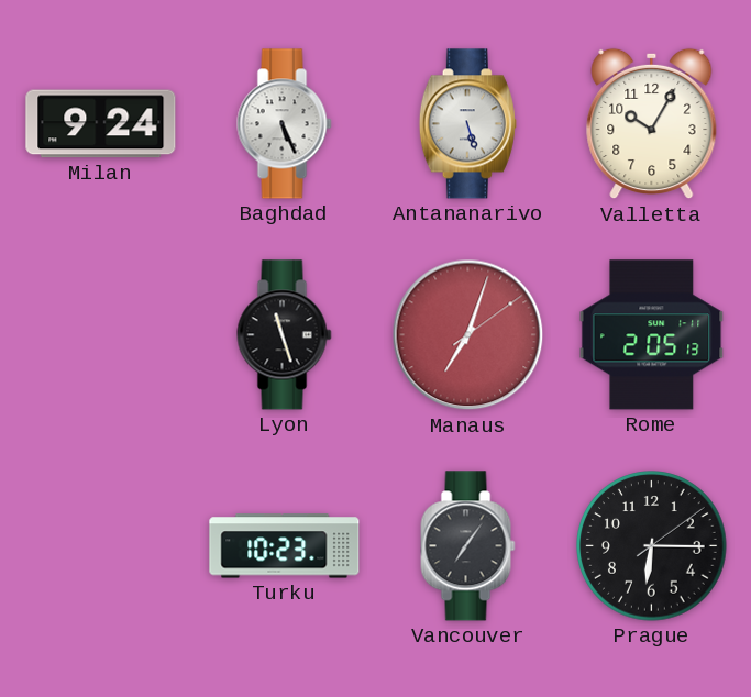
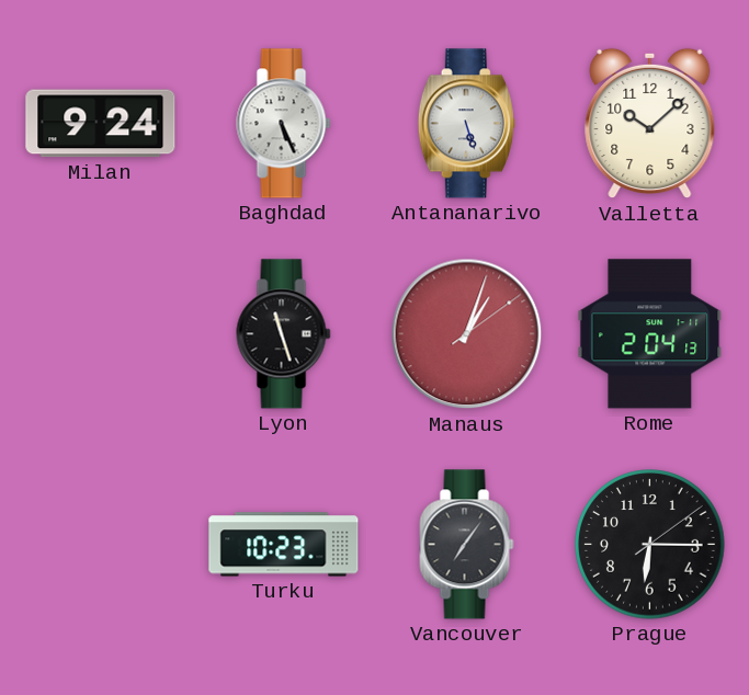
Valletta: 10:05 -> 10:08 (650, 124)
Manaus: 7:03 -> 1:03 (467, 334)
Rome: 2:05 -> 2:04 (650, 334)
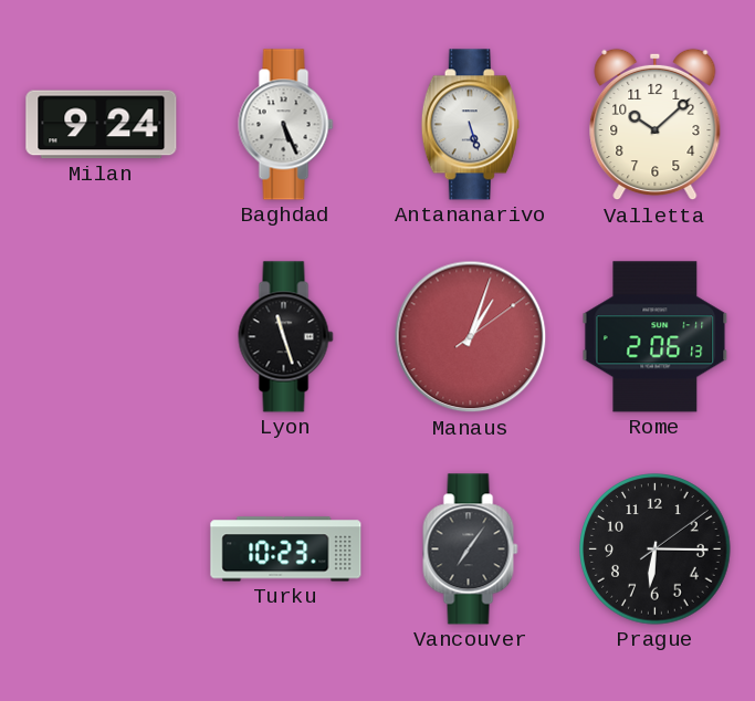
Rome: 2:04 -> 2:06 (656, 337)
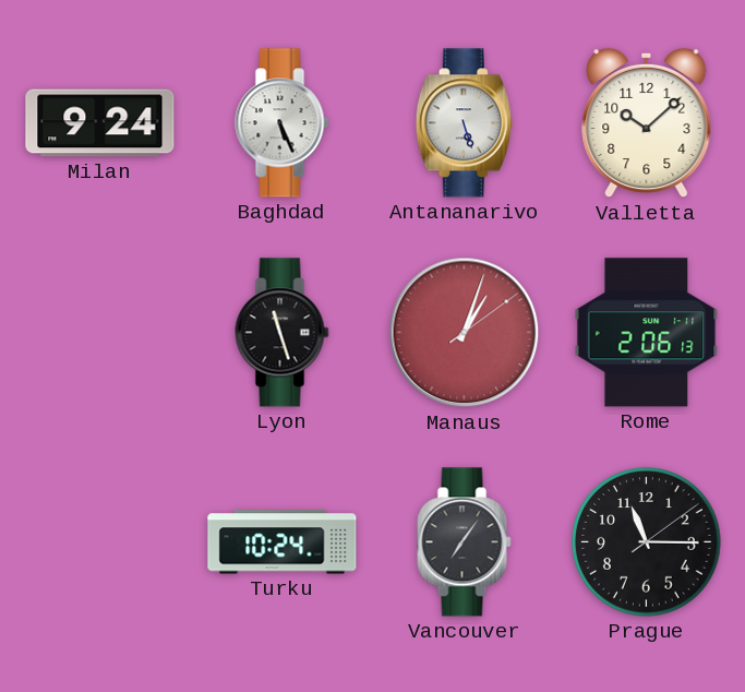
Turku: 10:23 -> 10:24 (283, 542)
Prague: 6:15 -> 11:15 (647, 542)
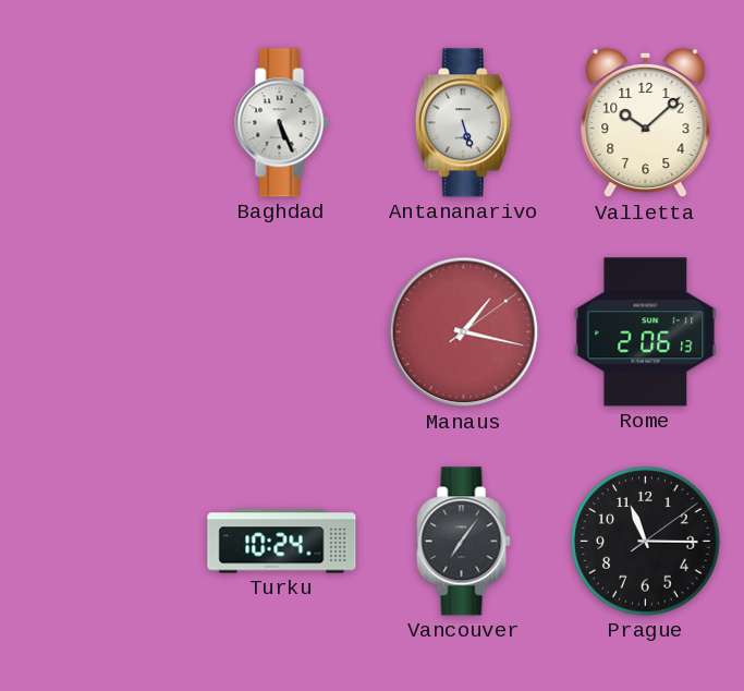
Milan: 9:24 -> none (100, 123)
Lyon: 11:27 -> none (283, 333)
Manaus: 1:03 -> 1:17 (464, 332)
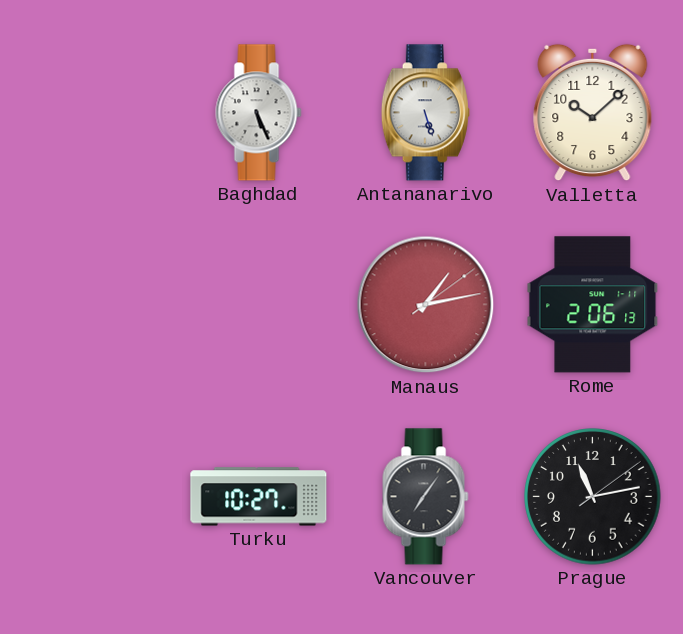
Manaus: 1:17 -> 1:13 (426, 305)
Turku: 10:24 -> 10:27 (259, 497)
Prague: 11:15 -> 11:13 (593, 497)
